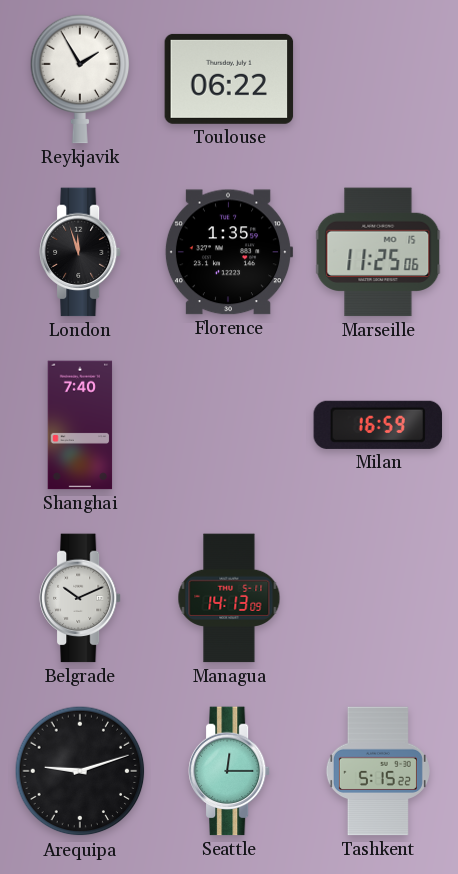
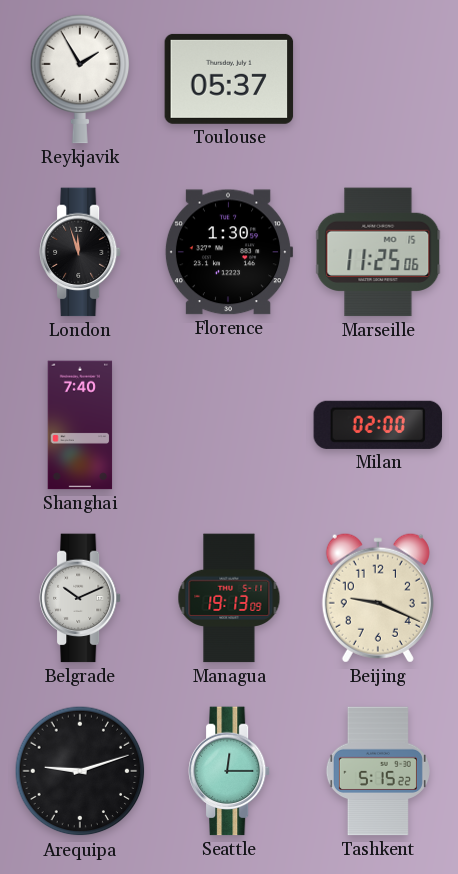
Toulouse: 06:22 -> 05:37 (229, 79)
Florence: 1:35 -> 1:30 (229, 252)
Milan: 16:59 -> 02:00 (378, 425)
Managua: 14:13 -> 19:13 (229, 598)
Beijing: none -> 9:19 (378, 598)
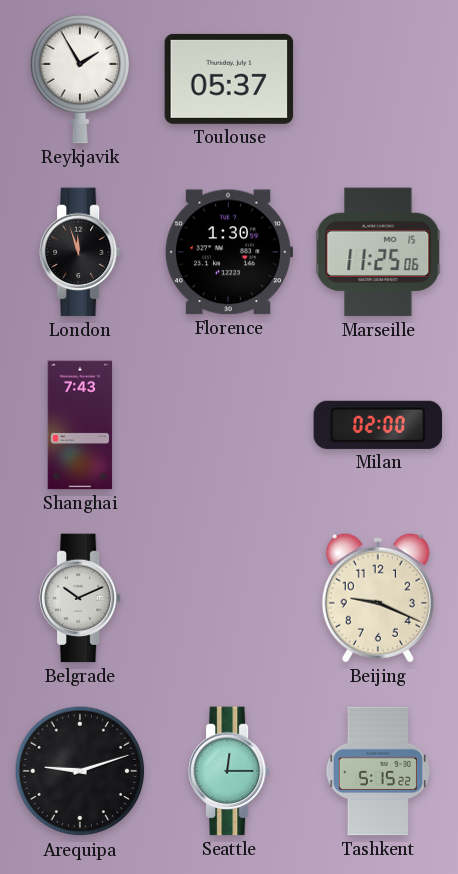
Shanghai: 7:40 -> 7:43 (80, 425)
Managua: 19:13 -> none (229, 598)
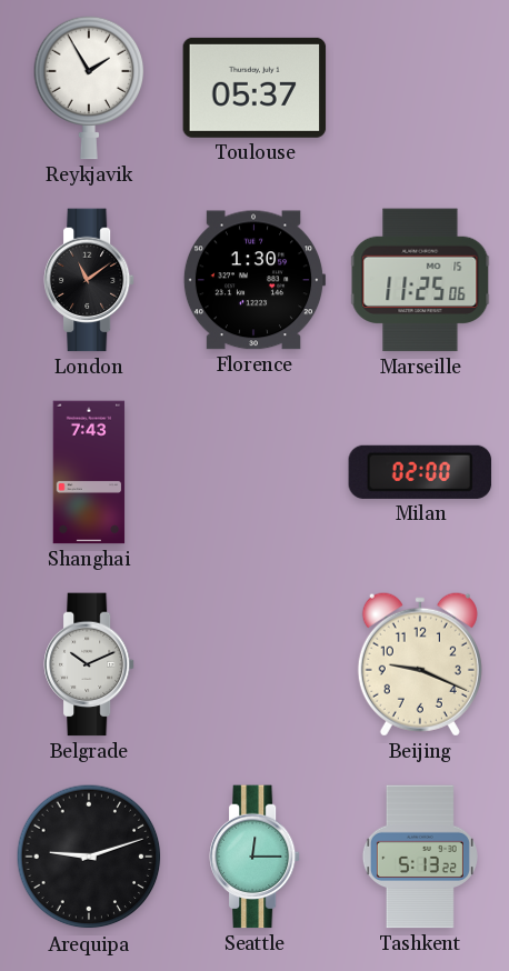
London: 11:57 -> 11:09 (89, 280)
Tashkent: 5:15 -> 5:13 (420, 857)
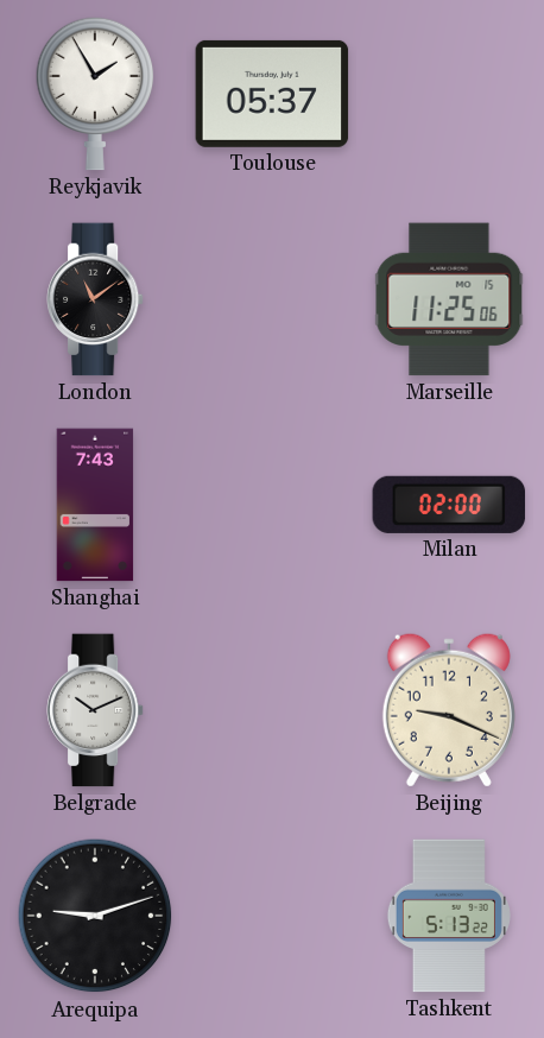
Florence: 1:30 -> none (255, 280)
Seattle: 12:15 -> none (255, 857)
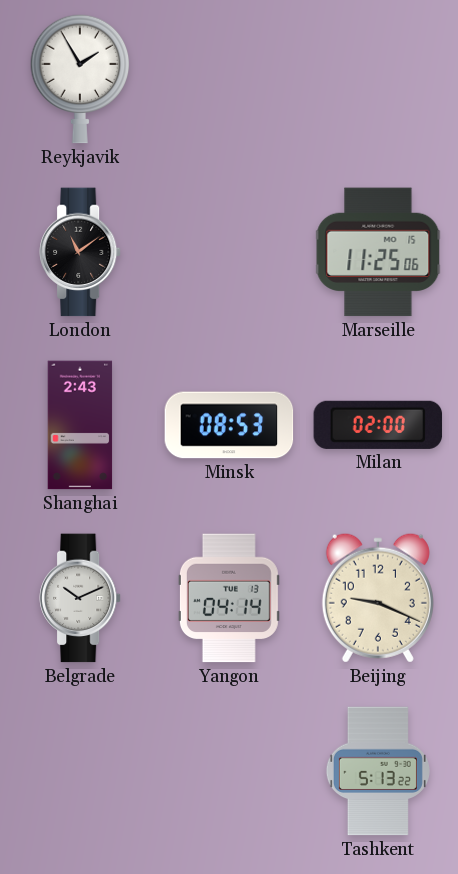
Toulouse: 05:37 -> none (272, 94)
Shanghai: 7:43 -> 2:43 (80, 425)
Minsk: none -> 08:53 (229, 425)
Yangon: none -> 04:14 (229, 598)
Arequipa: 9:12 -> none (95, 916)
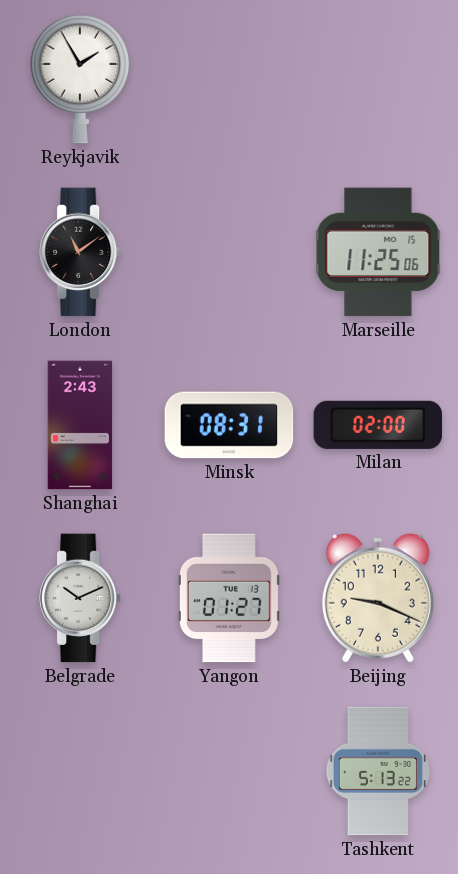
Minsk: 08:53 -> 08:31 (229, 425)
Yangon: 04:14 -> 01:27 (229, 598)
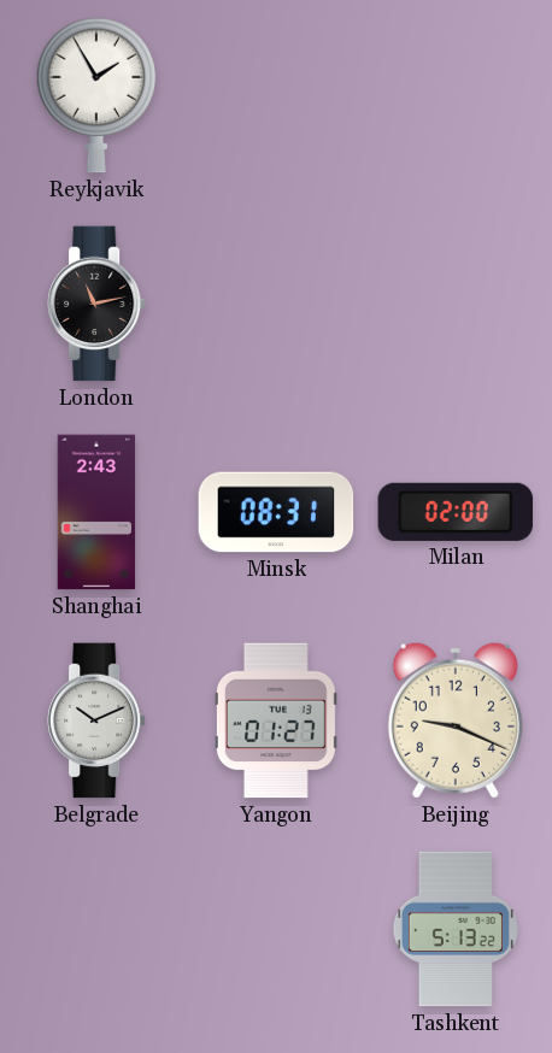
London: 11:09 -> 11:13 (96, 304)
Marseille: 11:25 -> none (378, 252)
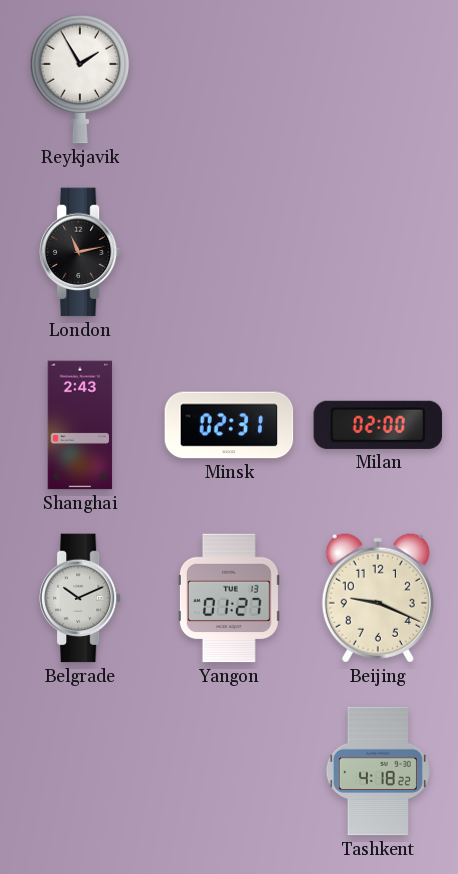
Minsk: 08:31 -> 02:31 (229, 425)
Tashkent: 5:13 -> 4:18 (378, 771)
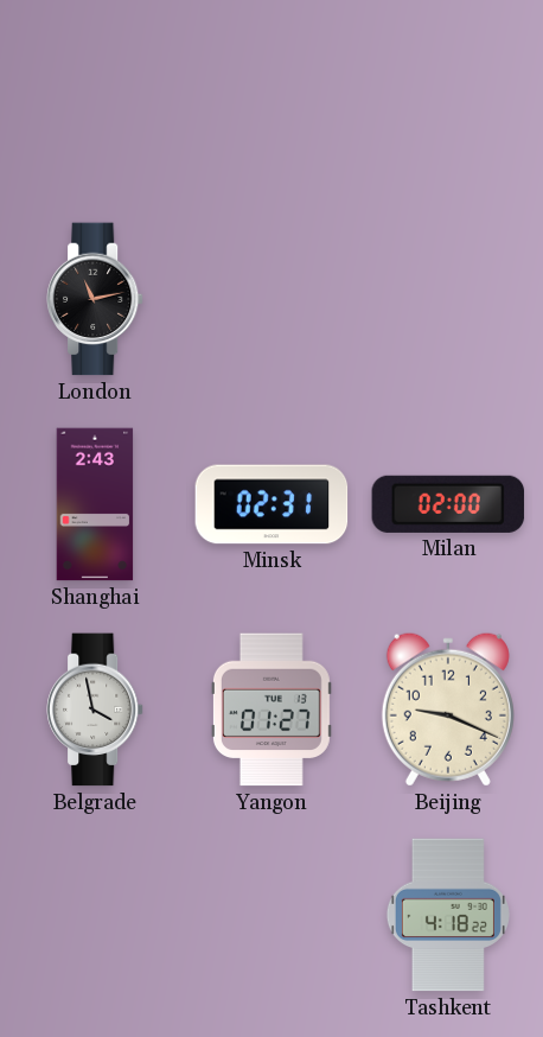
Reykjavik: 1:55 -> none (80, 79)
Belgrade: 10:11 -> 3:58 (95, 710)
